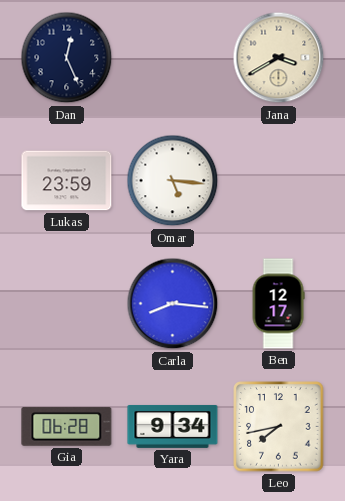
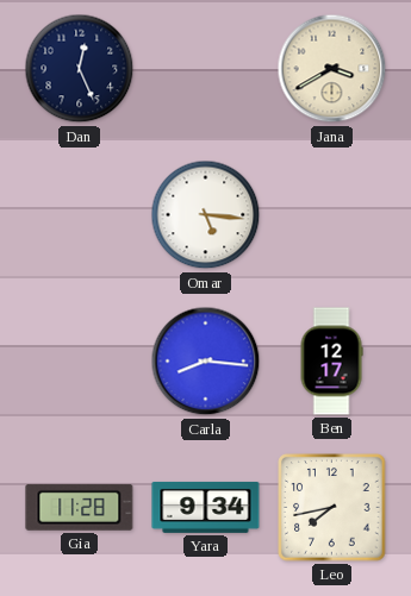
Lukas: 23:59 -> none (67, 181)
Gia: 06:28 -> 11:28 (80, 507)
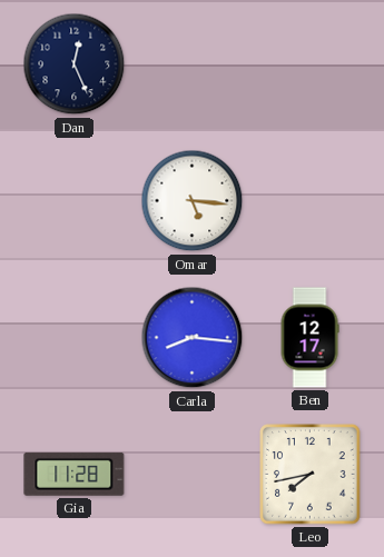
Jana: 3:40 -> none (332, 69)
Yara: 9:34 -> none (206, 507)
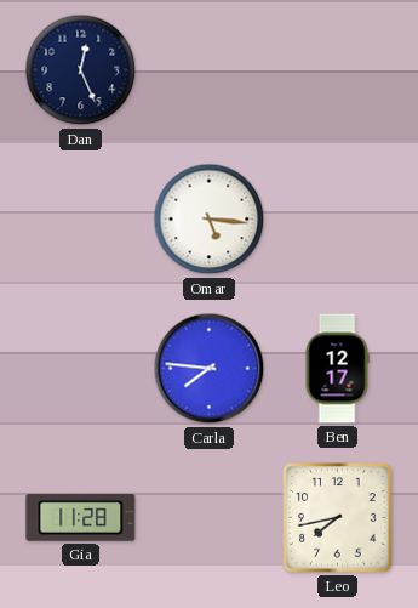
Carla: 8:16 -> 7:46 (210, 369)
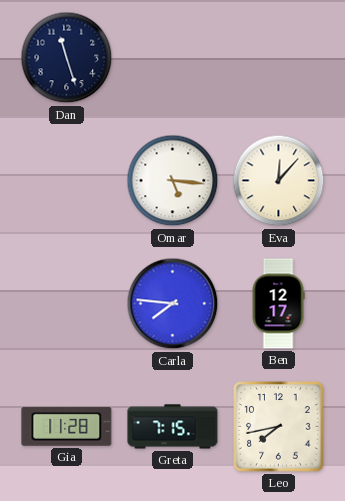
Dan: 12:26 -> 11:27 (67, 58)
Eva: none -> 12:07 (279, 181)
Greta: none -> 7:15 (173, 427)
